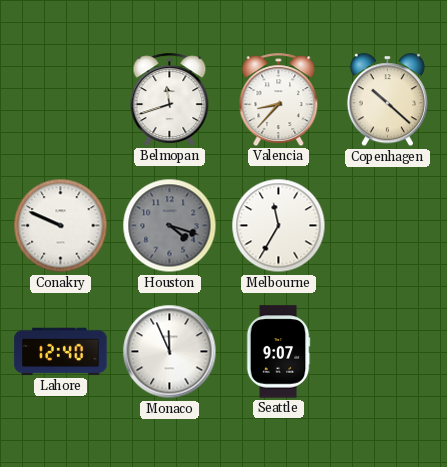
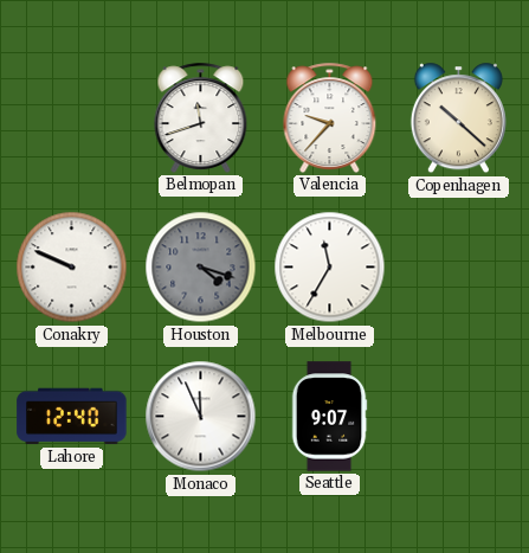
Valencia: 8:37 -> 9:37 (330, 117)
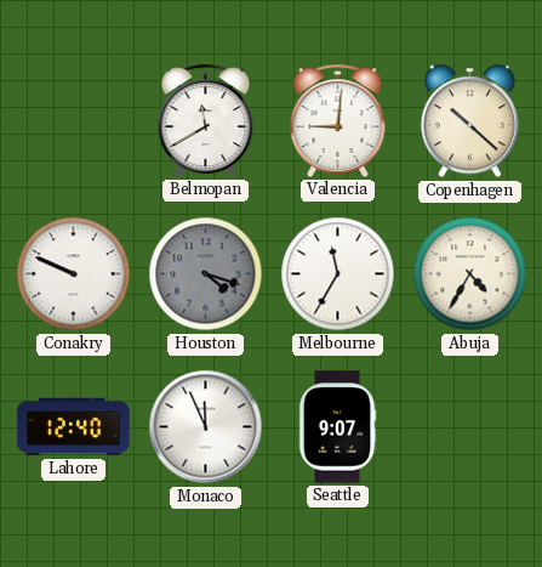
Belmopan: 11:42 -> 11:40 (206, 120)
Valencia: 9:37 -> 9:01 (338, 120)
Abuja: none -> 4:35 (470, 274)
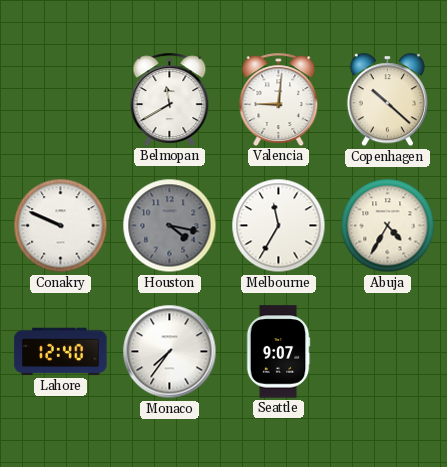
Houston: 4:18 -> 4:17 (170, 226)
Monaco: 11:56 -> 7:36 (170, 352)
